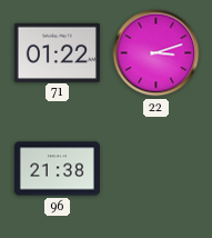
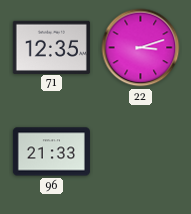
71: 01:22 -> 12:35 (51, 47)
96: 21:38 -> 21:33 (51, 152)
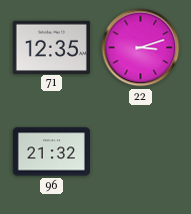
96: 21:33 -> 21:32 (51, 152)
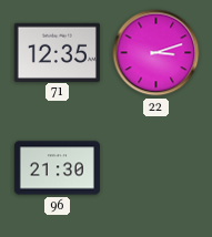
96: 21:32 -> 21:30 (57, 168)
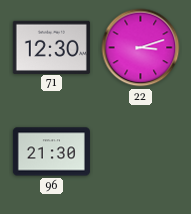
71: 12:35 -> 12:30 (51, 47)
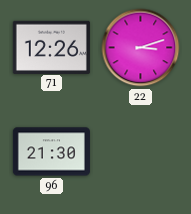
71: 12:30 -> 12:26 (51, 47)
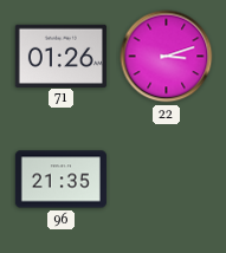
71: 12:26 -> 01:26 (60, 56)
96: 21:30 -> 21:35 (60, 180)
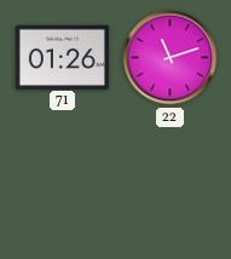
22: 3:12 -> 11:12 (171, 58)
96: 21:35 -> none (60, 180)
